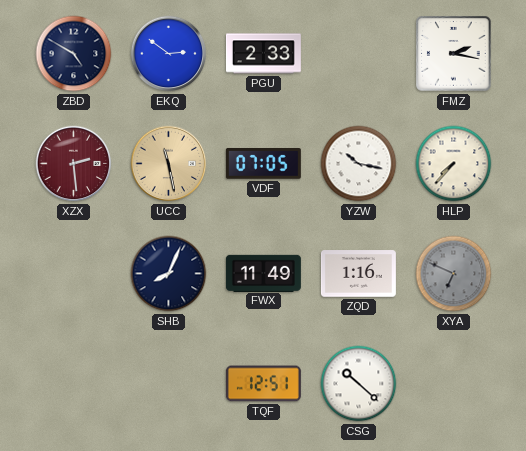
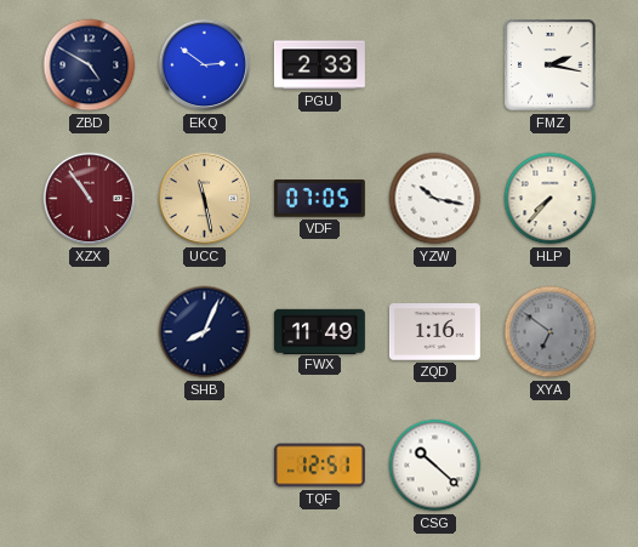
XZX: 2:29 -> 10:54 (90, 199)
XYA: 6:49 -> 6:51 (551, 332)
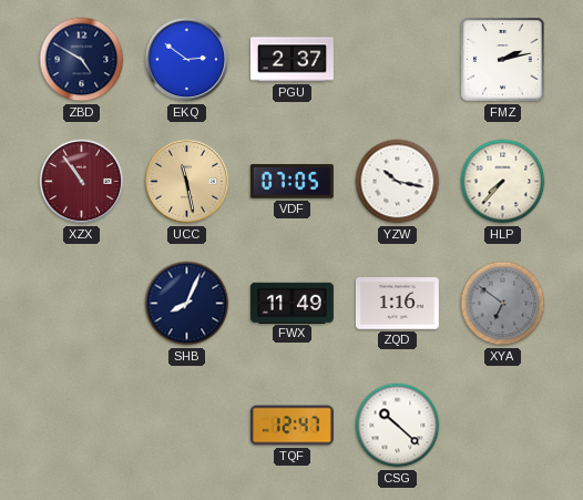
PGU: 2:33 -> 2:37 (291, 60)
FMZ: 2:17 -> 2:13 (503, 60)
TQF: 12:51 -> 12:47 (291, 426)
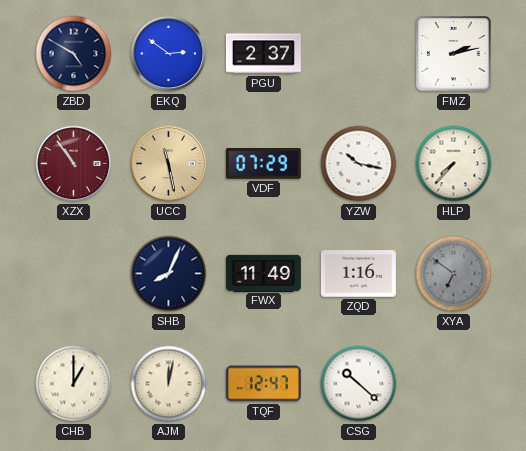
VDF: 07:05 -> 07:29 (263, 164)
CHB: none -> 1:00 (74, 384)
AJM: none -> 12:02 (169, 384)
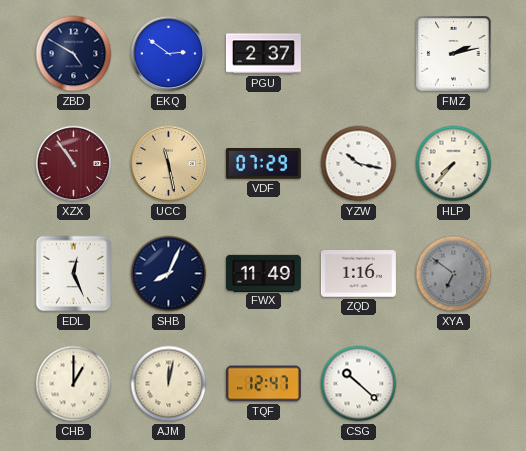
EDL: none -> 12:26 (74, 274)
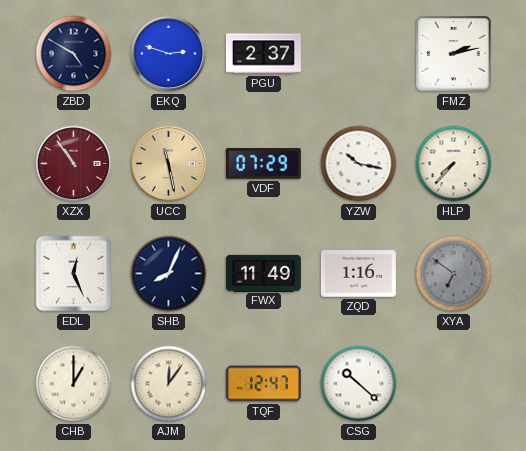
EKQ: 2:51 -> 2:48 (169, 54)
AJM: 12:02 -> 12:06 (169, 384)
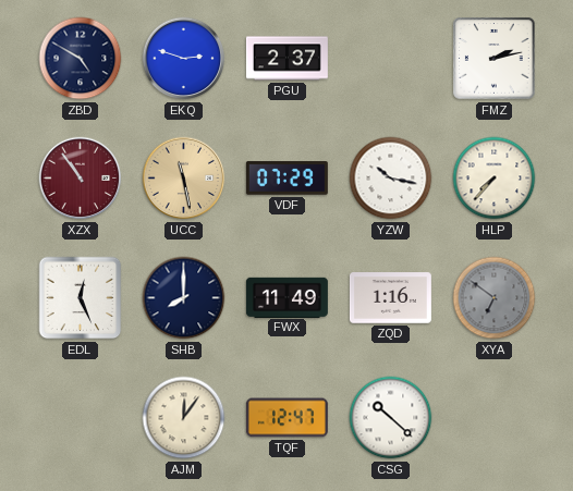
SHB: 8:04 -> 8:00 (184, 298)
CHB: 1:00 -> none (74, 384)
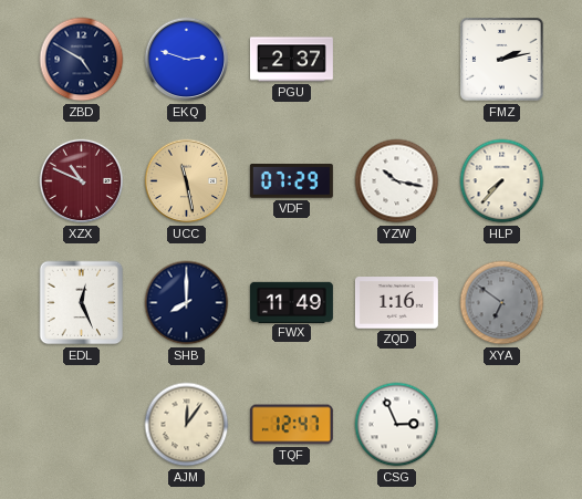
XZX: 10:54 -> 10:49 (82, 181)
CSG: 10:22 -> 2:56 (397, 425)
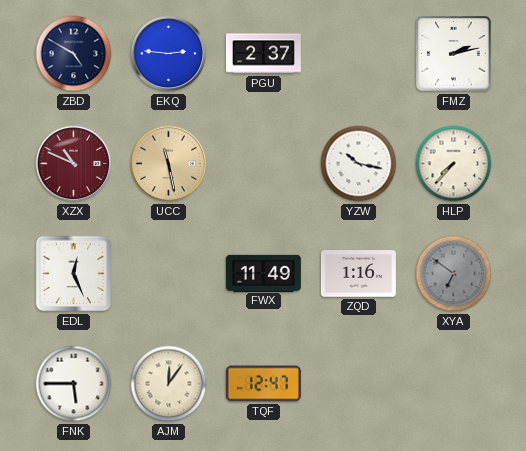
EKQ: 2:48 -> 2:46 (169, 54)
VDF: 07:29 -> none (291, 181)
SHB: 8:00 -> none (187, 303)
FNK: none -> 5:45 (74, 384)
CSG: 2:56 -> none (397, 425)
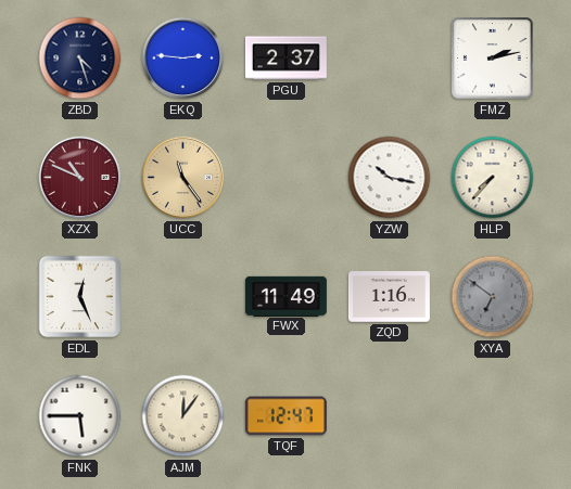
ZBD: 4:50 -> 4:27 (80, 59)
UCC: 11:28 -> 11:24 (183, 178)
